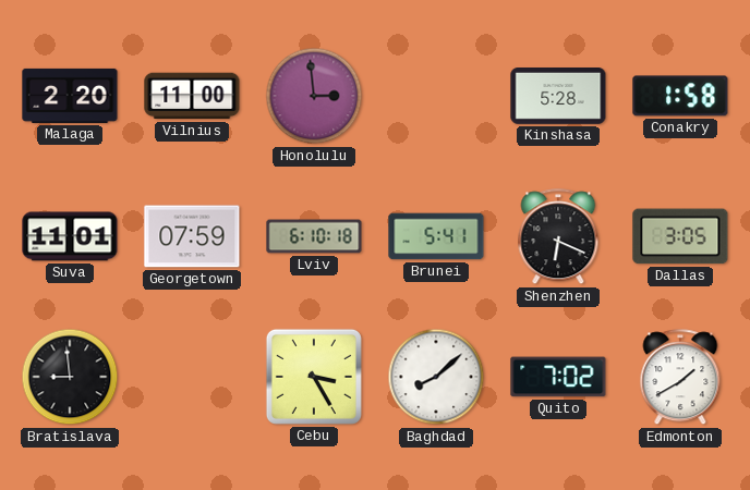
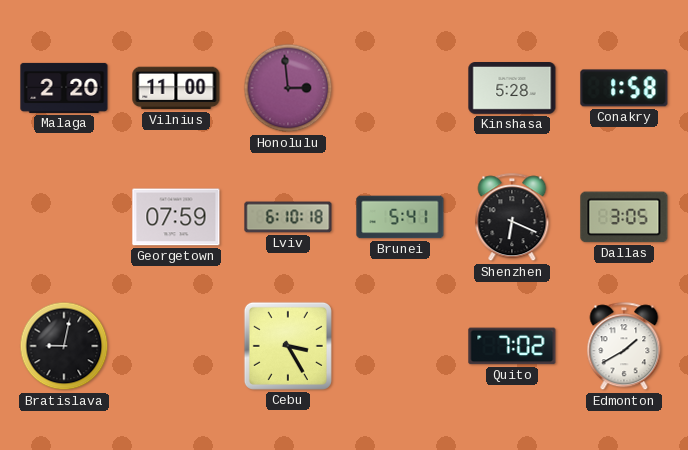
Suva: 11:01 -> none (70, 236)
Bratislava: 8:59 -> 9:02 (64, 346)
Baghdad: 8:08 -> none (436, 377)
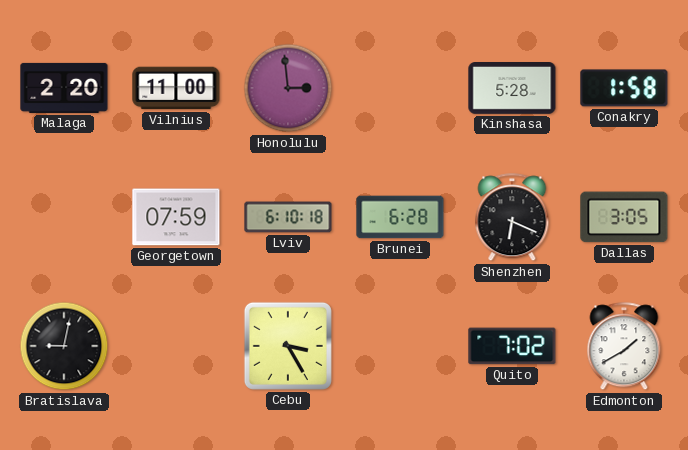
Brunei: 5:41 -> 6:28 (400, 217)
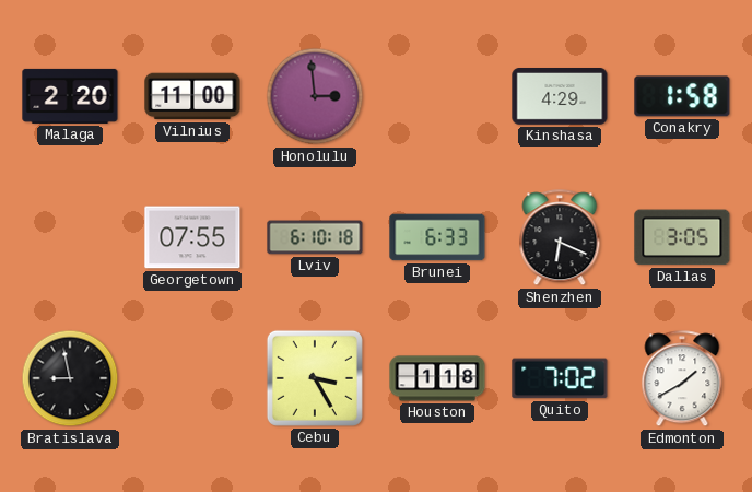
Kinshasa: 5:28 -> 4:29 (560, 97)
Georgetown: 07:59 -> 07:55 (192, 237)
Brunei: 6:28 -> 6:33 (437, 237)
Bratislava: 9:02 -> 8:58 (70, 378)
Houston: none -> 1:18 (437, 378)
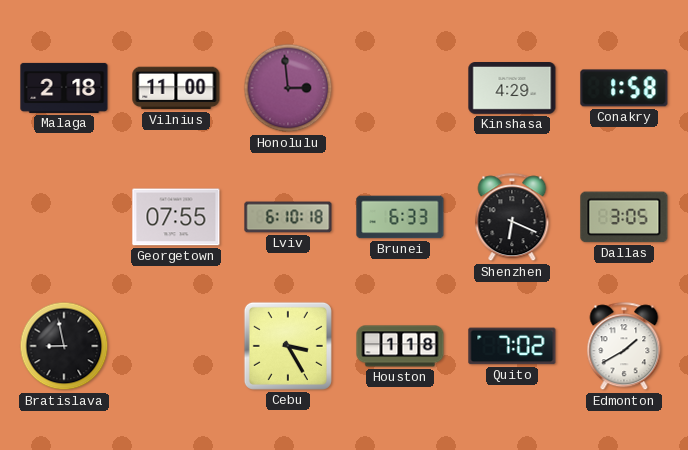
Malaga: 2:20 -> 2:18 (64, 88)
